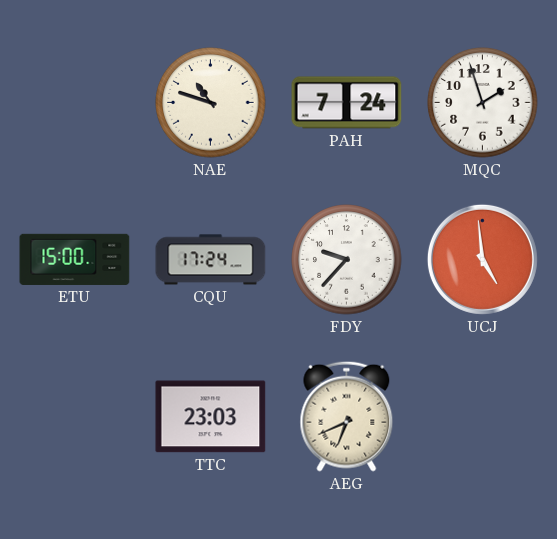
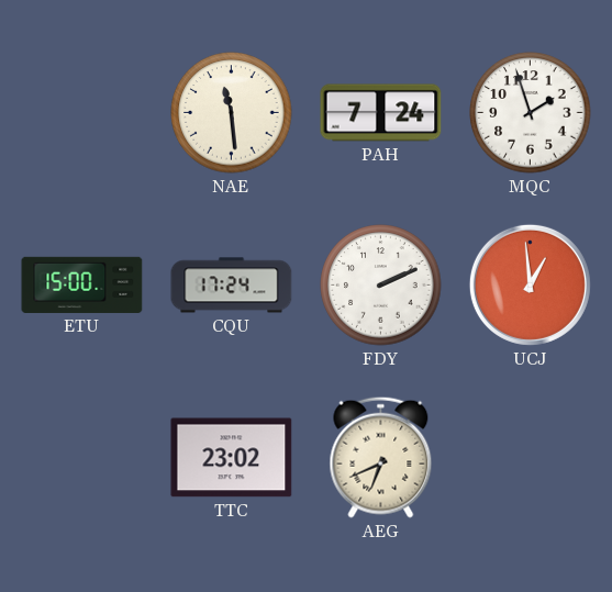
NAE: 10:48 -> 11:29 (232, 113)
FDY: 9:37 -> 2:11 (381, 286)
UCJ: 4:59 -> 12:59 (530, 284)
TTC: 23:03 -> 23:02 (232, 458)
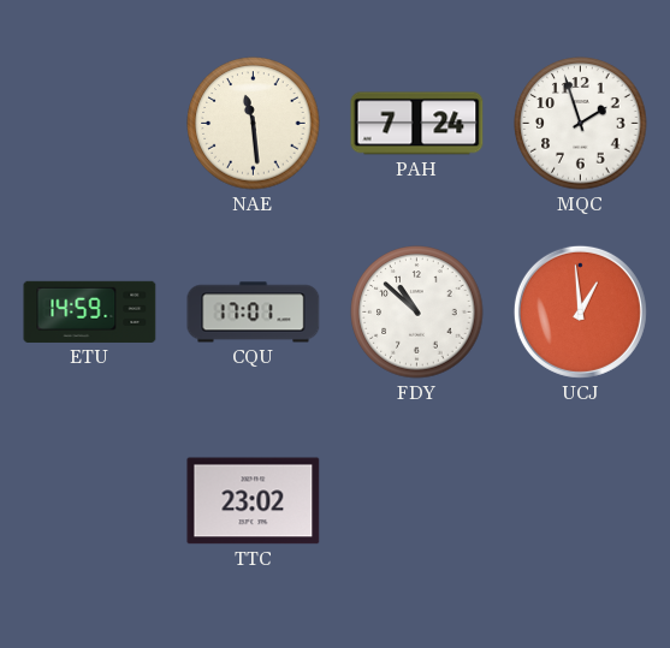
ETU: 15:00 -> 14:59 (90, 311)
CQU: 17:24 -> 17:01 (254, 313)
FDY: 2:11 -> 10:52 (417, 313)
AEG: 6:41 -> none (381, 457)
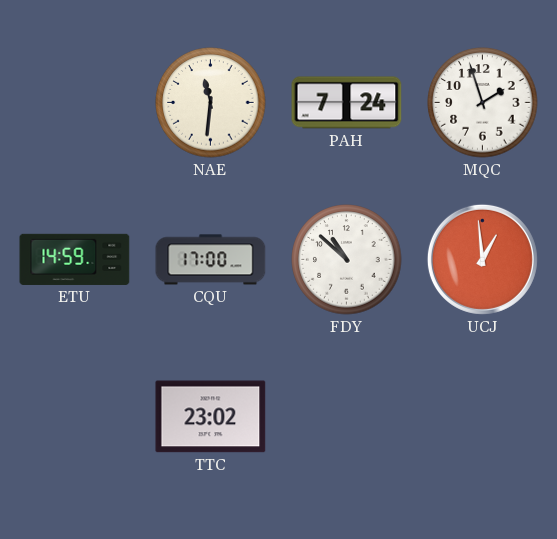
NAE: 11:29 -> 11:31 (211, 103)
CQU: 17:01 -> 17:00 (211, 260)
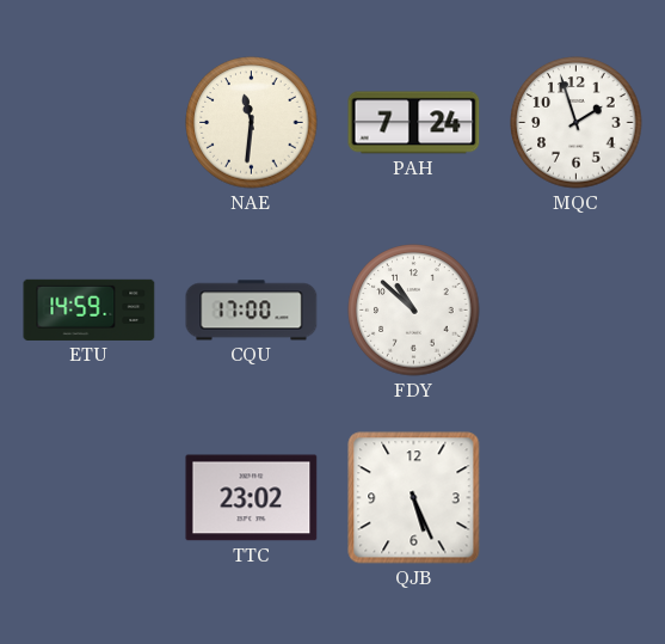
UCJ: 12:59 -> none (482, 259)
QJB: none -> 5:26 (414, 498)
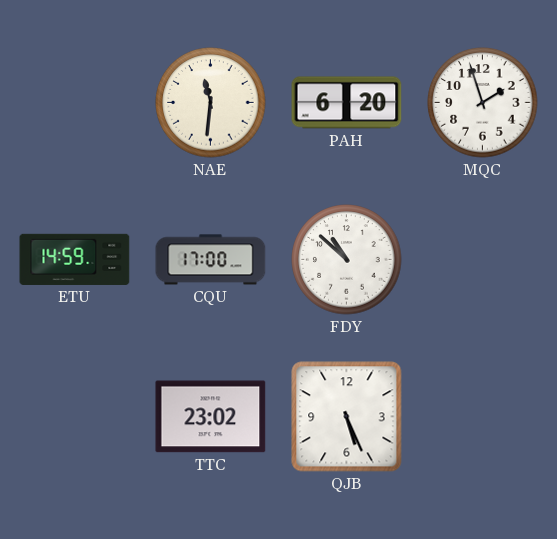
PAH: 7:24 -> 6:20 (347, 103)
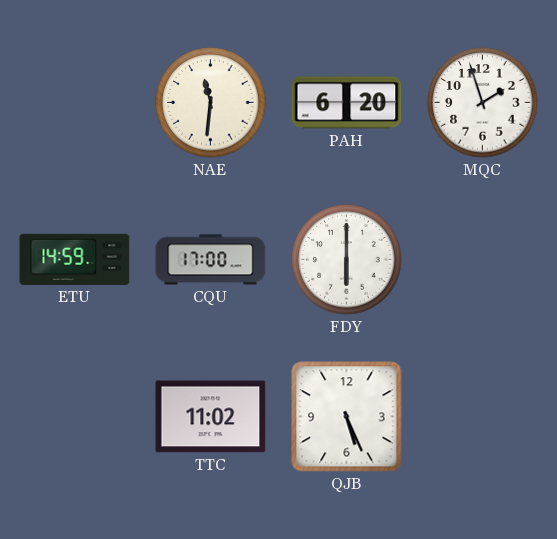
FDY: 10:52 -> 6:00 (347, 260)
TTC: 23:02 -> 11:02 (211, 417)
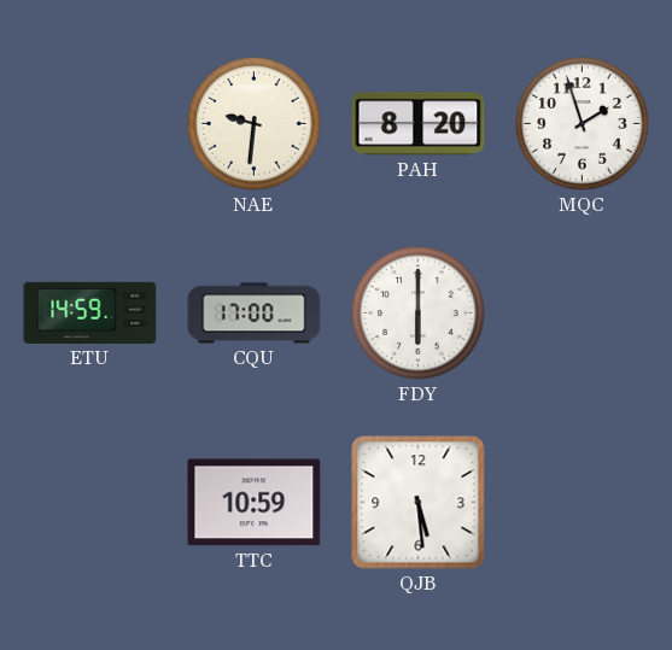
NAE: 11:31 -> 9:31 (255, 124)
PAH: 6:20 -> 8:20 (419, 124)
TTC: 11:02 -> 10:59 (255, 503)
QJB: 5:26 -> 5:29 (419, 503)
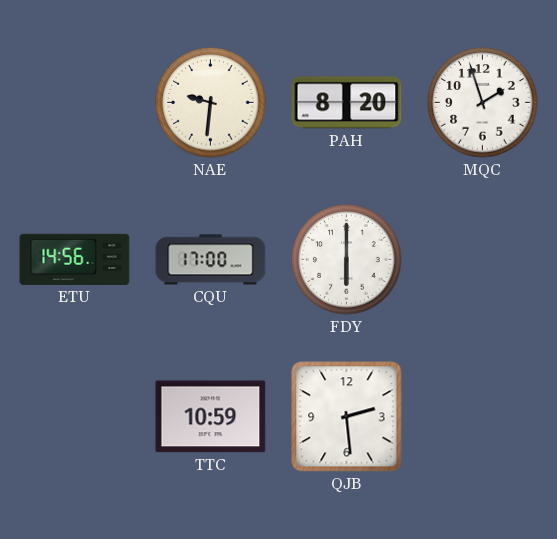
ETU: 14:59 -> 14:56 (75, 259)
QJB: 5:29 -> 2:29 (347, 417)
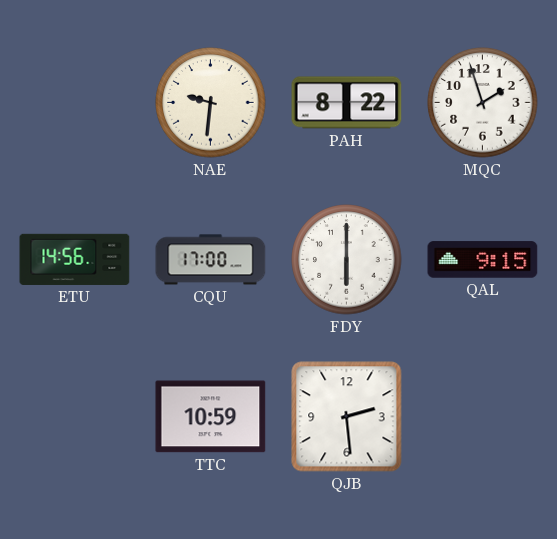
PAH: 8:20 -> 8:22 (347, 103)
QAL: none -> 9:15 (483, 260)
